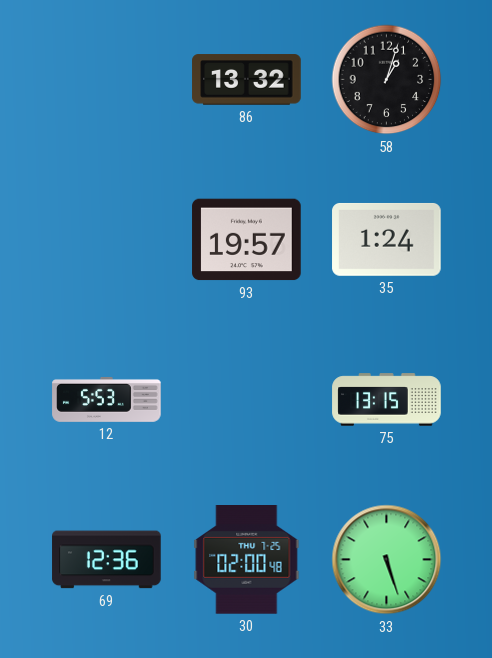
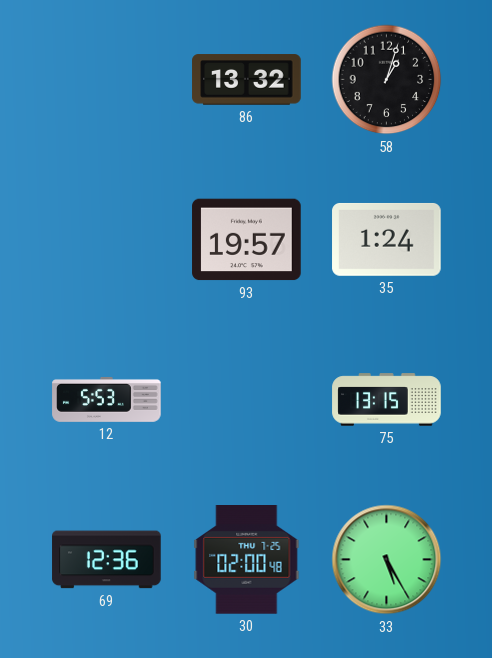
33: 5:27 -> 5:25 (387, 560)
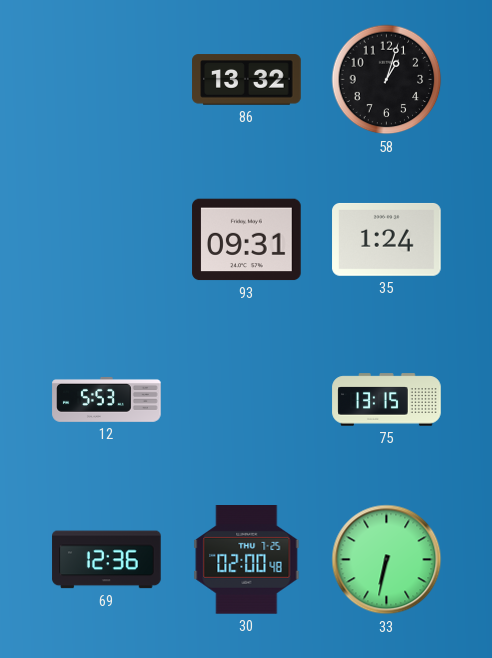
93: 19:57 -> 09:31 (247, 240)
33: 5:25 -> 6:32 (387, 560)
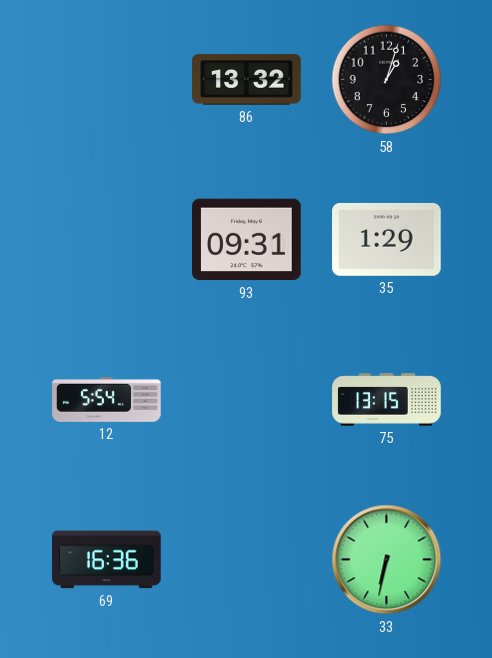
35: 1:24 -> 1:29 (387, 239)
12: 5:53 -> 5:54 (107, 399)
69: 12:36 -> 16:36 (107, 560)
30: 02:00 -> none (247, 560)
